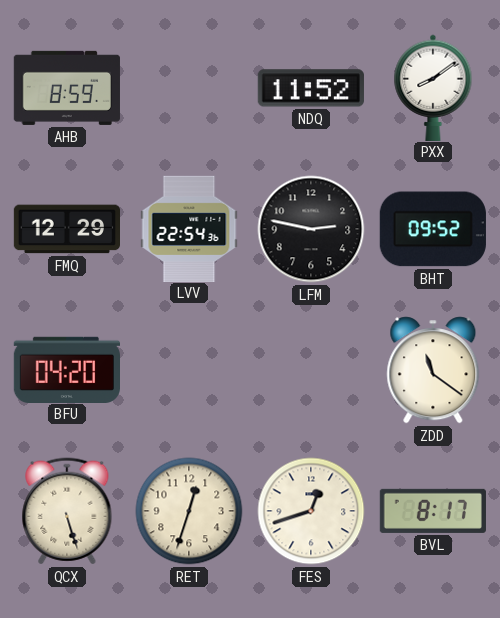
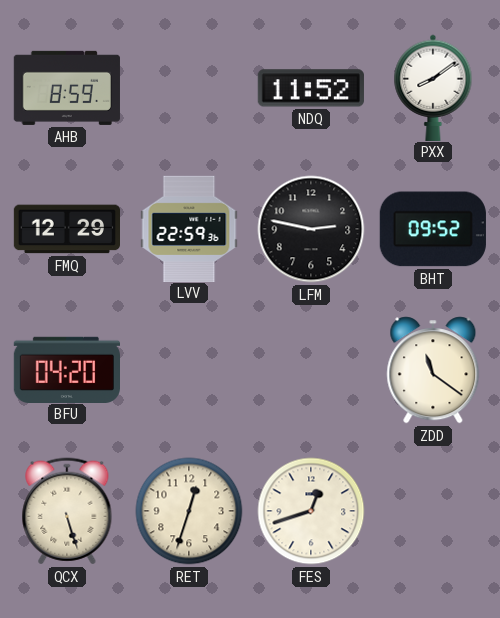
LVV: 22:54 -> 22:59 (189, 228)
BVL: 8:17 -> none (433, 511)
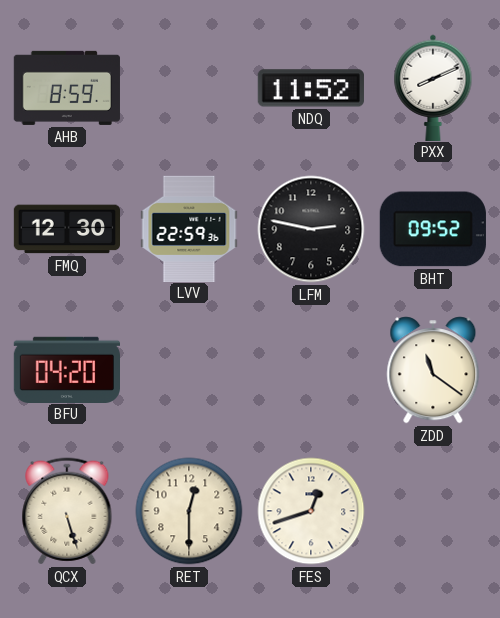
PXX: 8:09 -> 8:11 (433, 87)
FMQ: 12:29 -> 12:30 (66, 229)
RET: 12:33 -> 12:30 (189, 511)
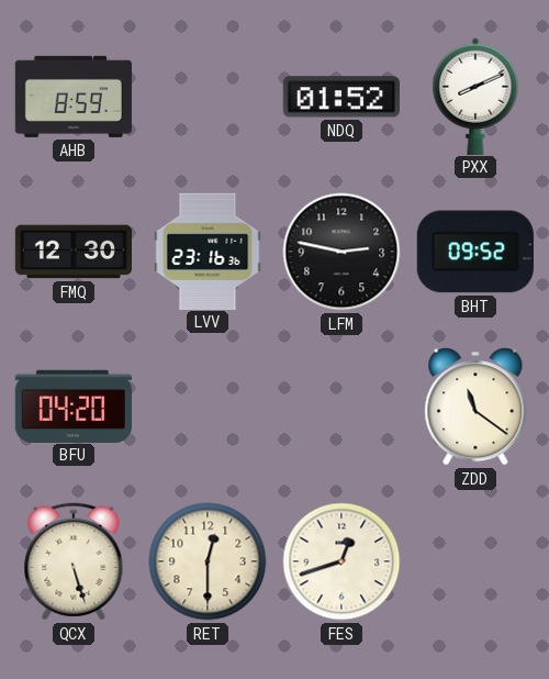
NDQ: 11:52 -> 01:52 (341, 97)
LVV: 22:59 -> 23:16 (208, 251)
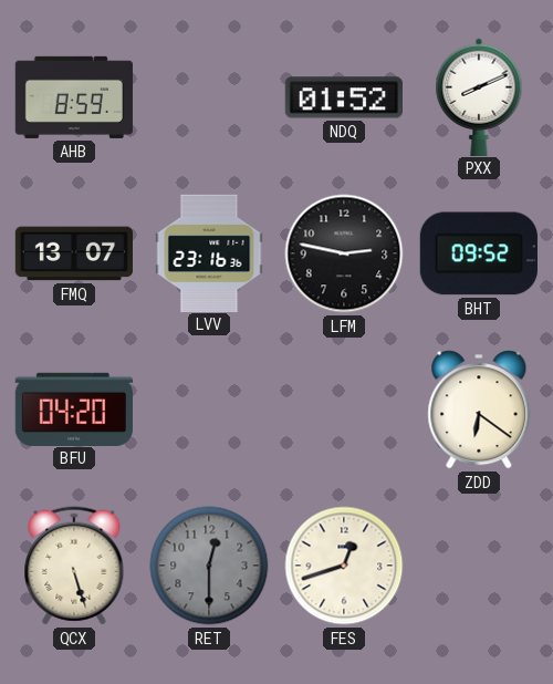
FMQ: 12:30 -> 13:07 (73, 253)
ZDD: 11:21 -> 6:21 (479, 410)
RET dial: cream -> grey (209, 566)
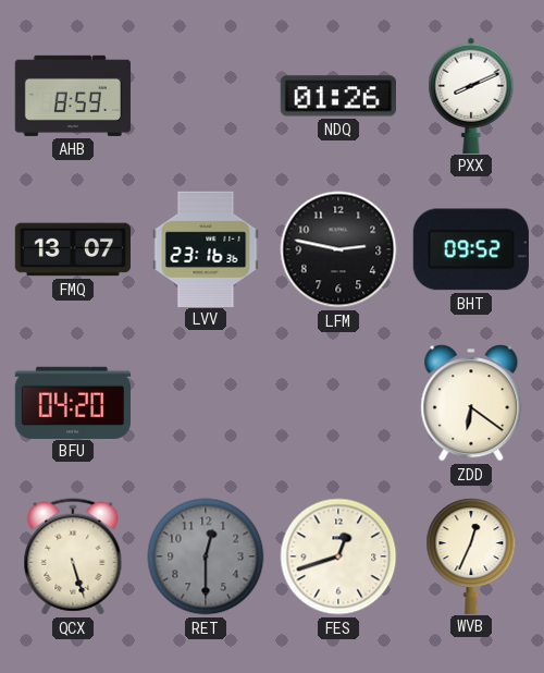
NDQ: 01:52 -> 01:26 (338, 96)
WVB: none -> 12:34 (471, 555)
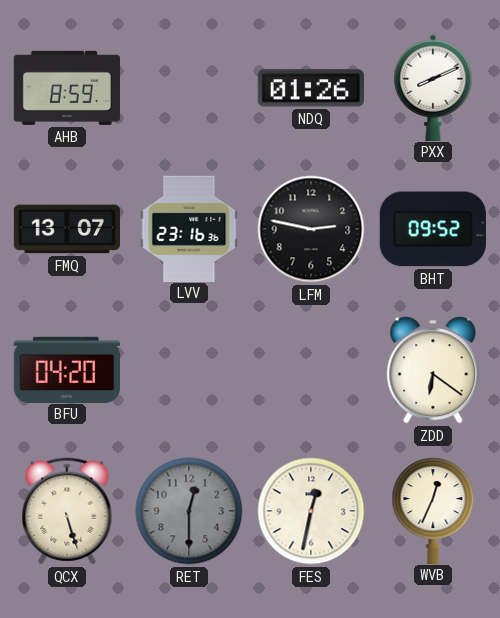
FES: 12:42 -> 12:32 (311, 511)
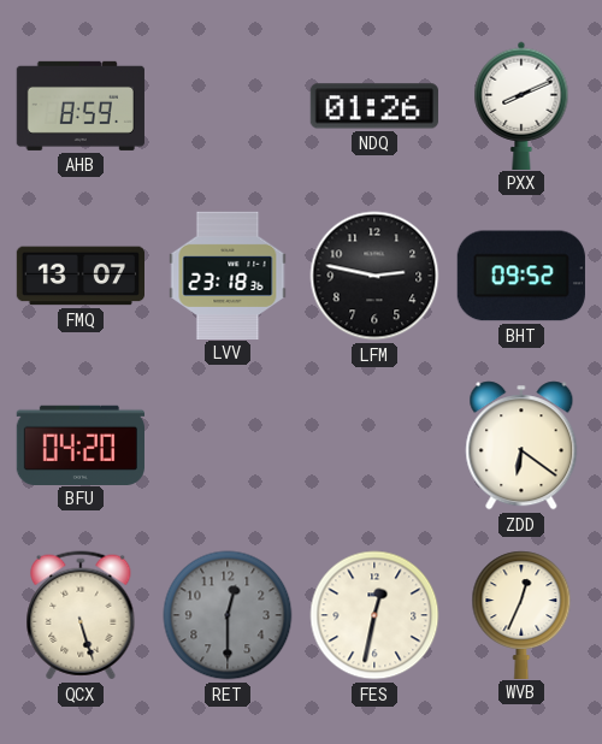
LVV: 23:16 -> 23:18 (228, 274)
